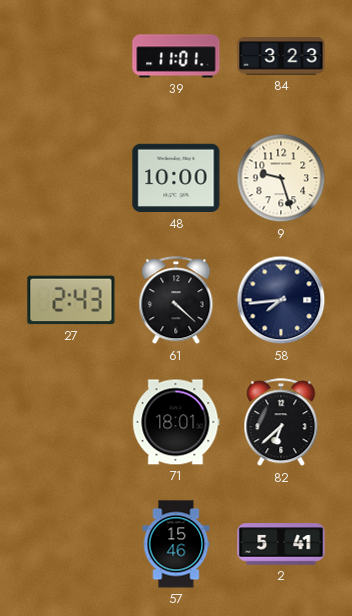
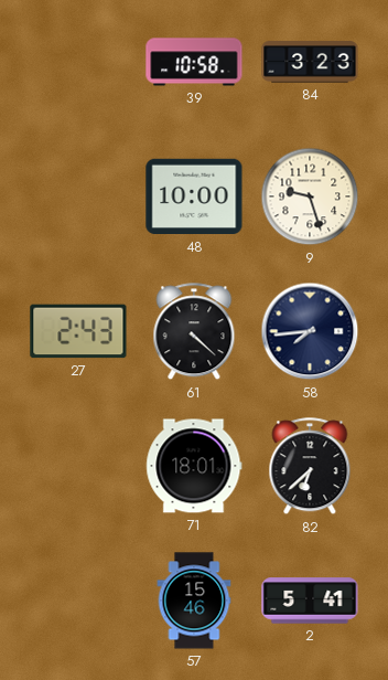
39: 11:01 -> 10:58 (194, 62)
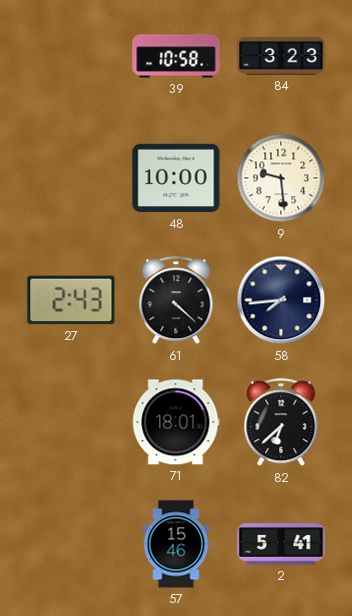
9: 9:27 -> 9:29 (281, 178)
